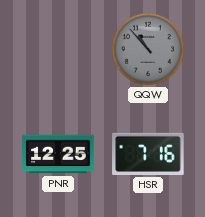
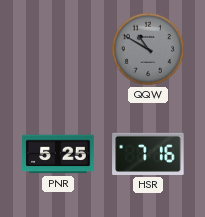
QQW: 10:53 -> 10:50 (148, 49)
PNR: 12:25 -> 5:25 (58, 154)
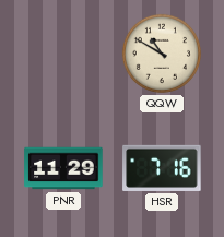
QQW dial: grey -> cream (162, 54)
PNR: 5:25 -> 11:29 (63, 168)
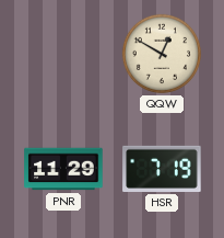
QQW: 10:50 -> 12:50 (162, 54)
HSR: 7:16 -> 7:19 (162, 169)
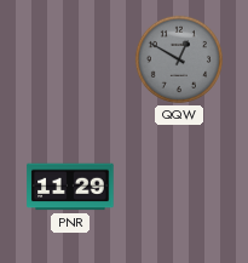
QQW dial: cream -> grey (179, 59)
HSR: 7:19 -> none (162, 169)
